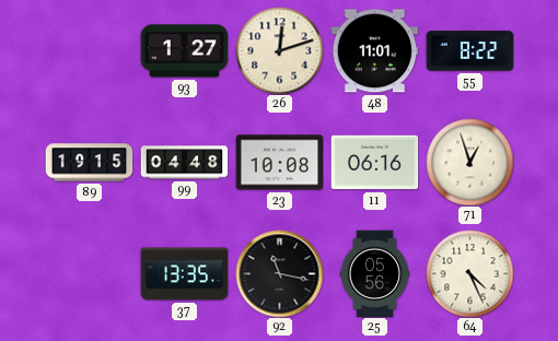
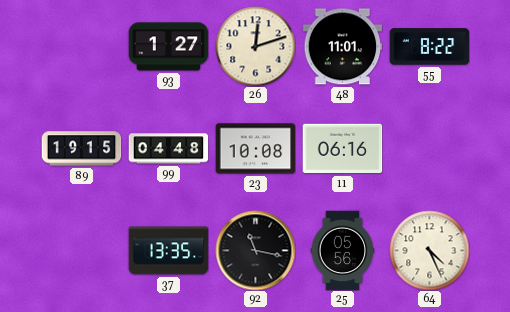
71: 12:57 -> none (469, 162)
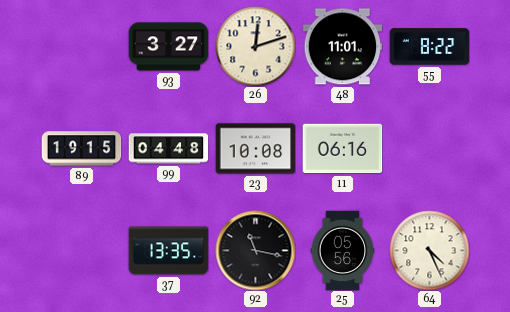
93: 1:27 -> 3:27 (168, 47)
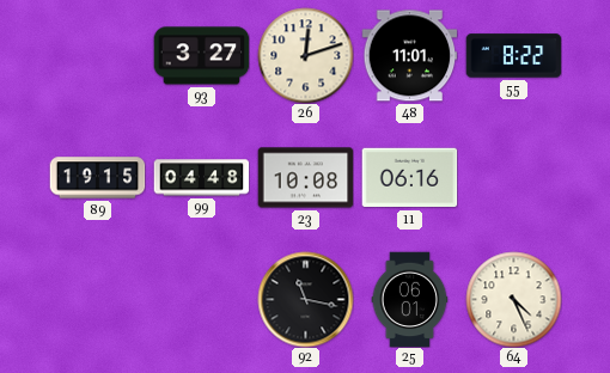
37: 13:35 -> none (168, 251)
25: 05:56 -> 06:01 (410, 299)
